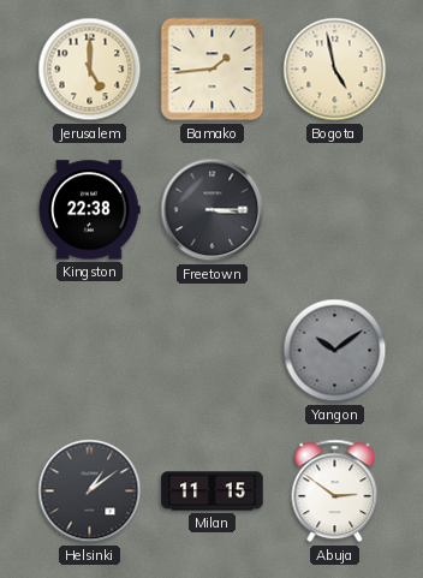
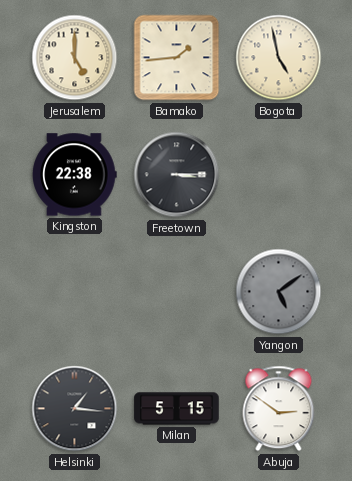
Yangon: 10:09 -> 5:09 (279, 292)
Helsinki: 1:09 -> 1:16 (75, 409)
Milan: 11:15 -> 5:15 (177, 409)
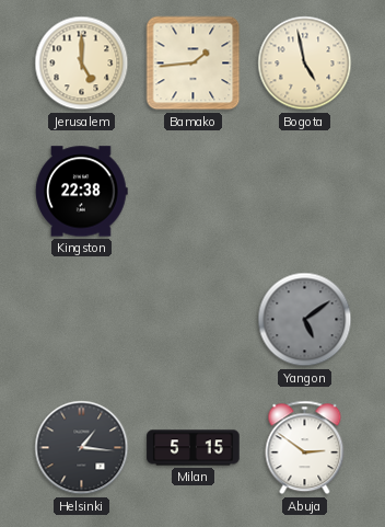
Freetown: 3:15 -> none (177, 175)
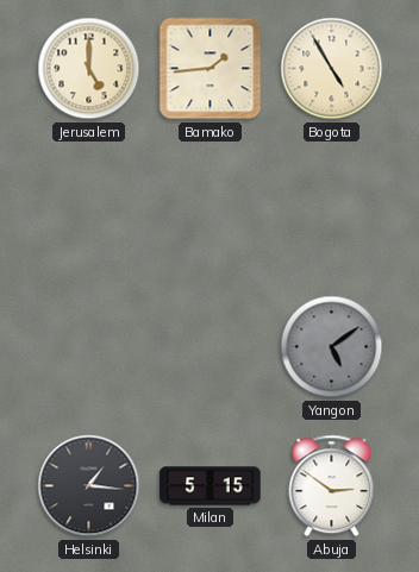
Bogota: 4:58 -> 4:55 (332, 69)
Kingston: 22:38 -> none (82, 192)
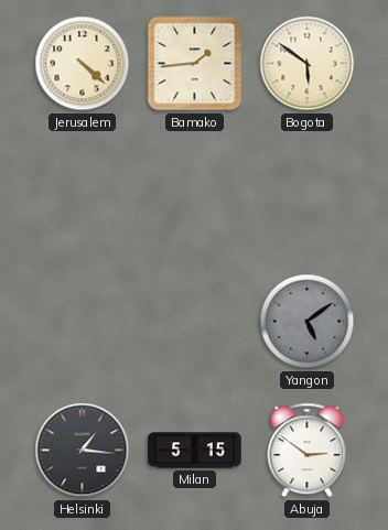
Jerusalem: 5:00 -> 4:22 (83, 64)
Bogota: 4:55 -> 5:51 (308, 64)
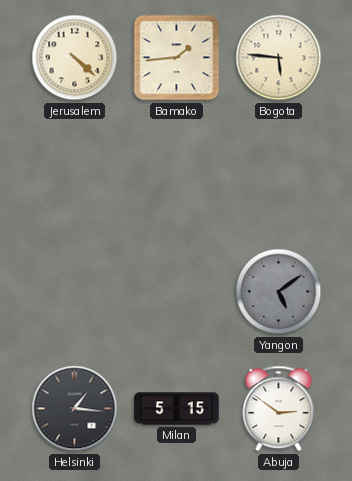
Bogota: 5:51 -> 5:46 (279, 58)
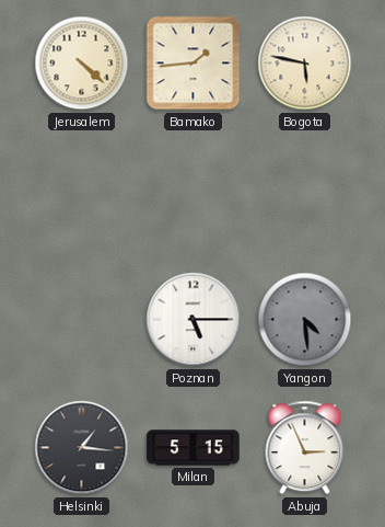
Bogota: 5:46 -> 5:47 (305, 64)
Poznan: none -> 5:15 (194, 320)
Yangon: 5:09 -> 4:29 (305, 320)
Abuja: 2:51 -> 2:56 (305, 448)
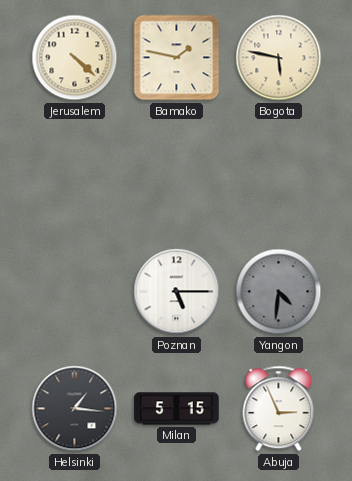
Bamako: 1:44 -> 1:47 (177, 58)
Yangon: 4:29 -> 4:31 (279, 292)
